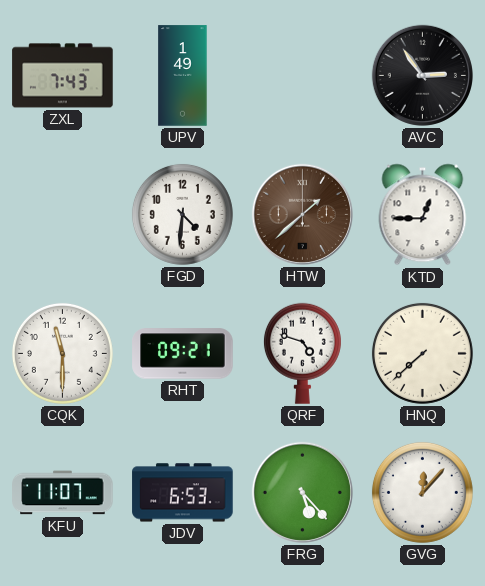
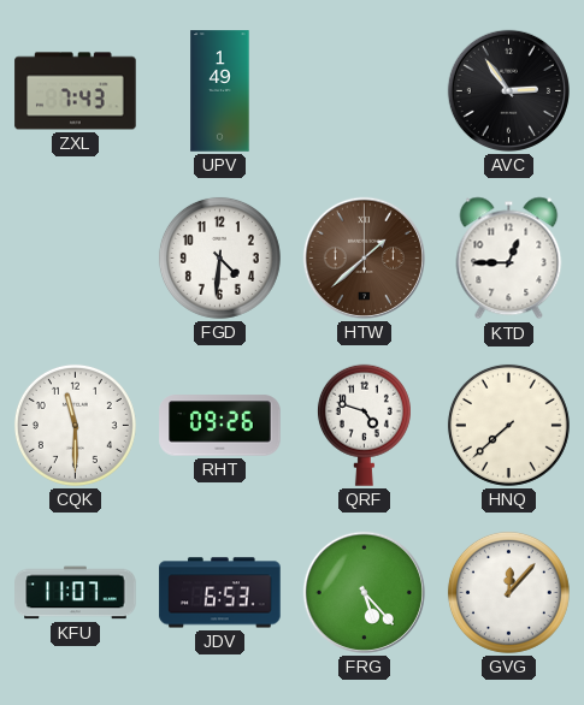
RHT: 09:21 -> 09:26 (220, 426)
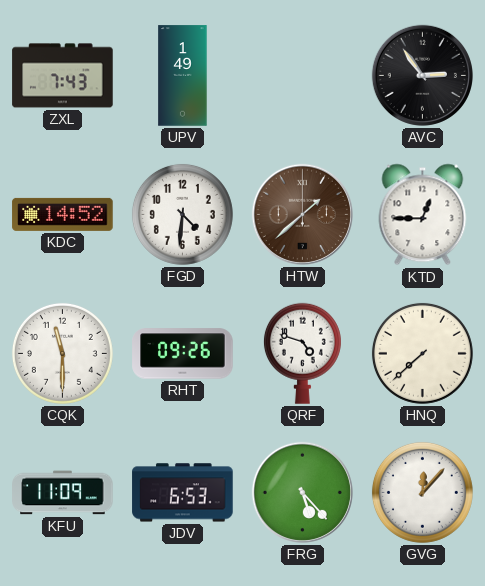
KDC: none -> 14:52 (63, 214)
KFU: 11:07 -> 11:09 (63, 493)
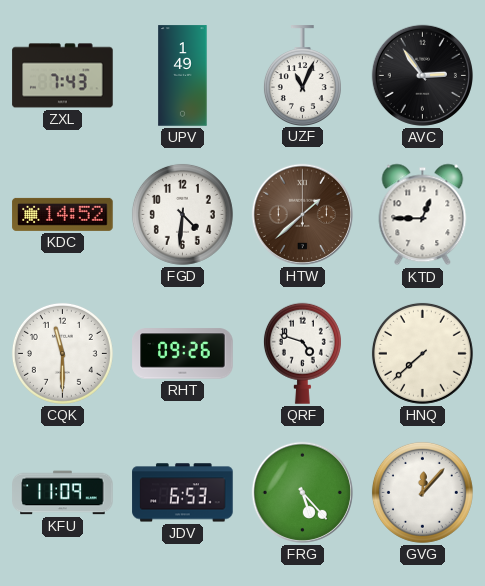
UZF: none -> 11:04 (302, 75)
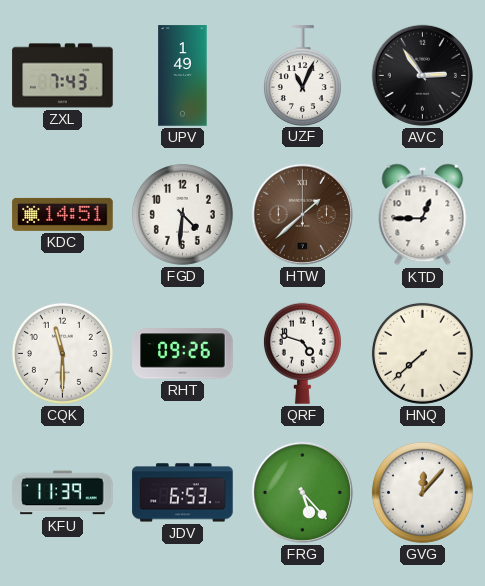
KDC: 14:52 -> 14:51 (63, 214)
KFU: 11:09 -> 11:39 (63, 493)
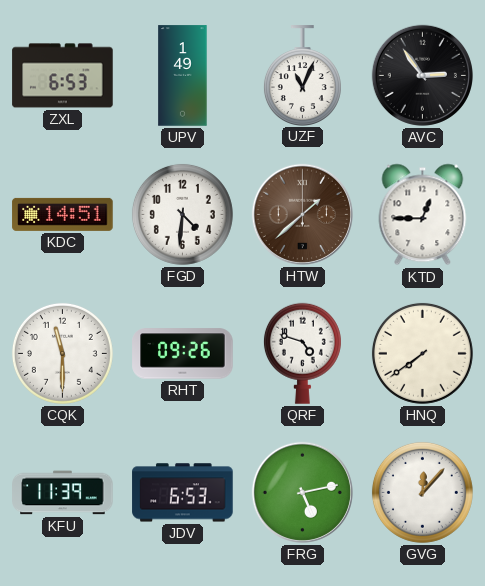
ZXL: 7:43 -> 6:53 (63, 76)
HNQ: 7:38 -> 7:39 (422, 353)
FRG: 5:23 -> 5:13 (302, 492)
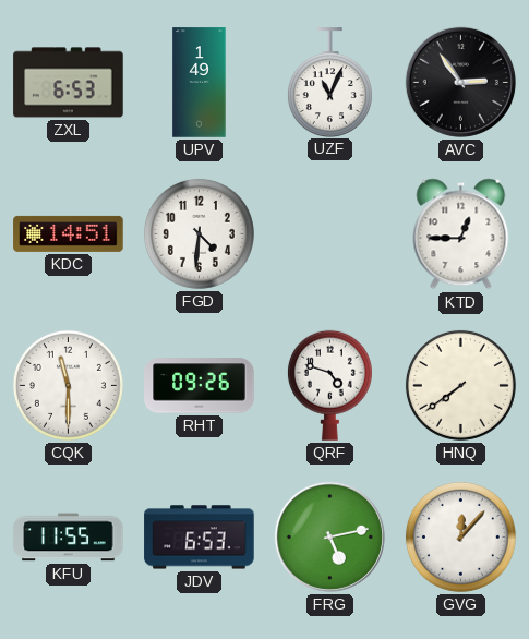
HTW: 1:38 -> none (302, 214)
KFU: 11:39 -> 11:55 (69, 538)
